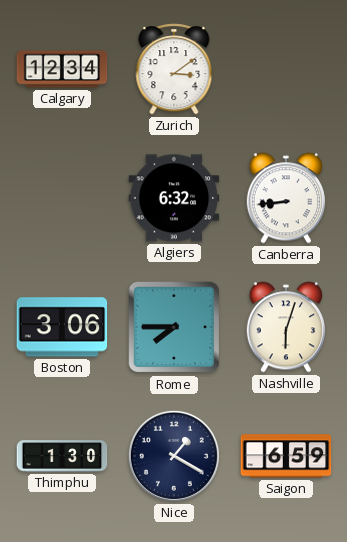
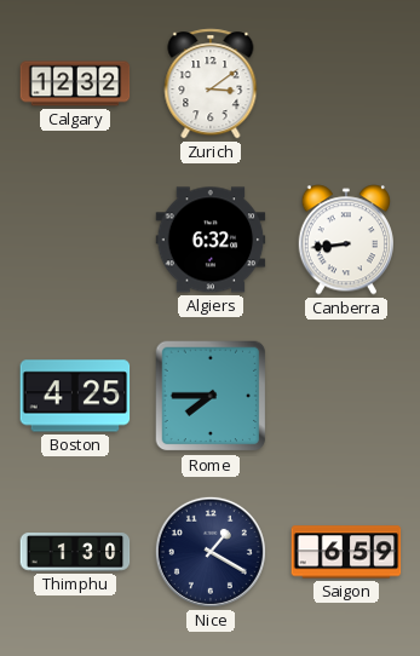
Calgary: 12:34 -> 12:32 (75, 84)
Boston: 3:06 -> 4:25 (75, 396)
Nashville: 6:03 -> none (285, 327)
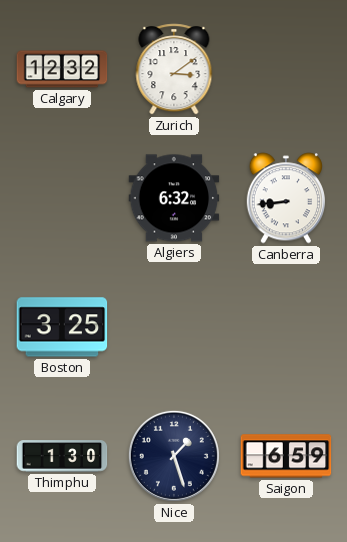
Boston: 4:25 -> 3:25 (62, 327)
Rome: 7:45 -> none (211, 396)
Nice: 1:20 -> 1:27 (174, 456)
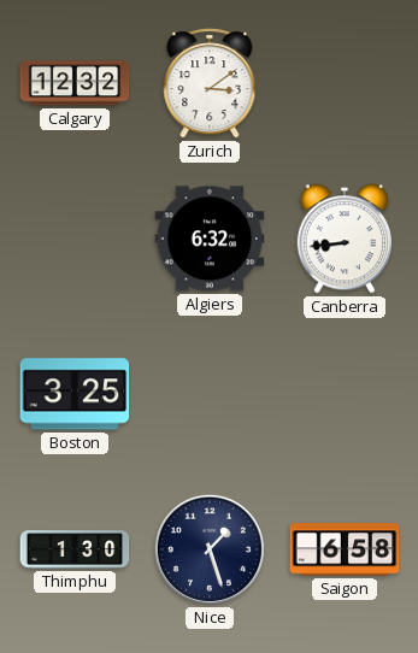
Saigon: 6:59 -> 6:58 (345, 549)
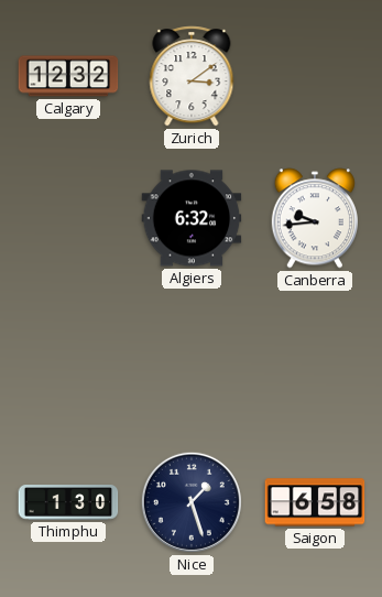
Canberra: 8:44 -> 9:44 (314, 218)
Boston: 3:25 -> none (75, 394)
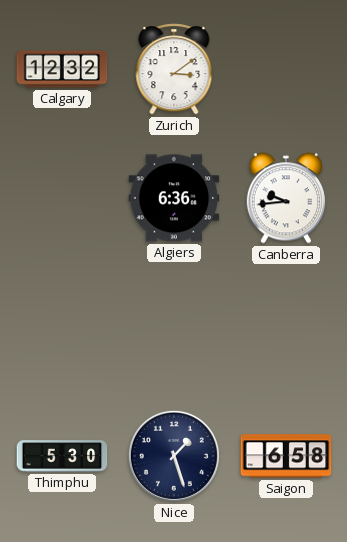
Algiers: 6:32 -> 6:36 (174, 198)
Thimphu: 1:30 -> 5:30 (62, 456)
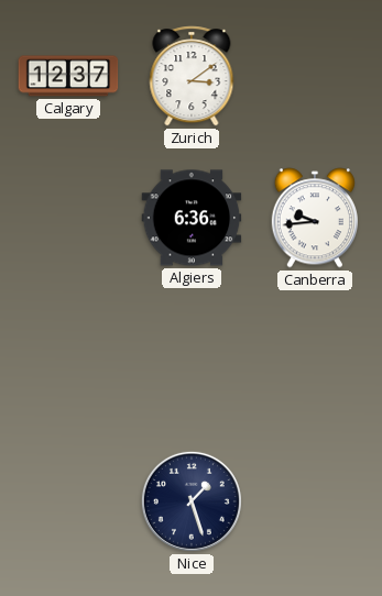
Calgary: 12:32 -> 12:37 (68, 76)
Thimphu: 5:30 -> none (62, 456)
Saigon: 6:58 -> none (286, 456)
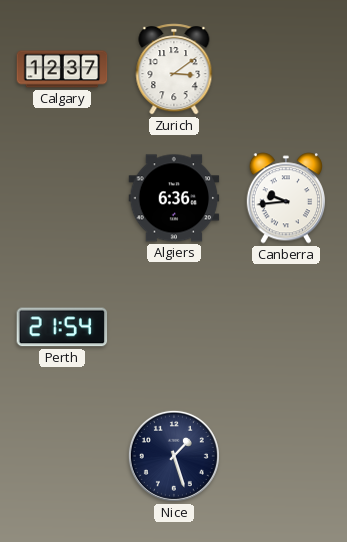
Perth: none -> 21:54 (62, 327)
